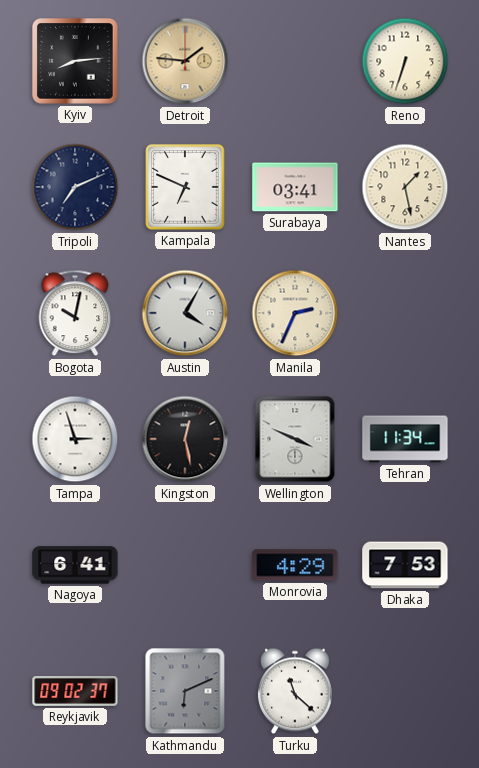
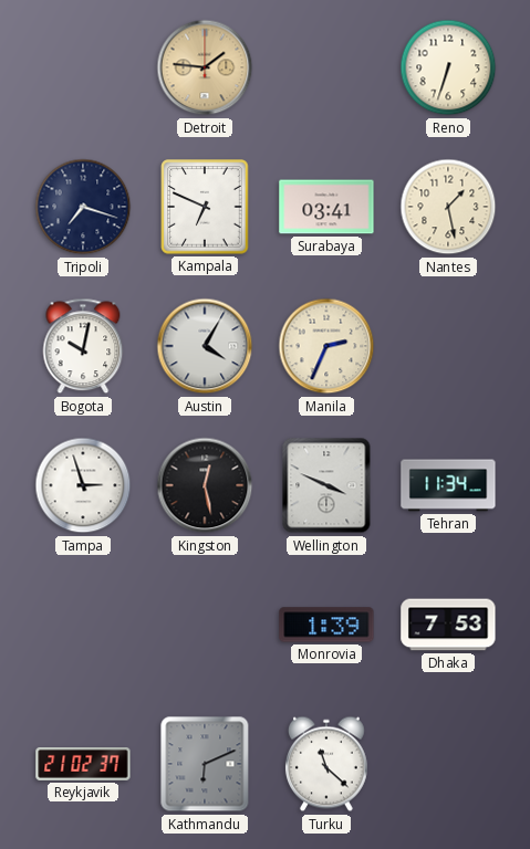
Kyiv: 8:14 -> none (75, 61)
Tripoli: 7:11 -> 7:18 (83, 207)
Nagoya: 6:41 -> none (75, 565)
Monrovia: 4:29 -> 1:39 (326, 625)
Reykjavik: 09:02 -> 21:02 (83, 765)
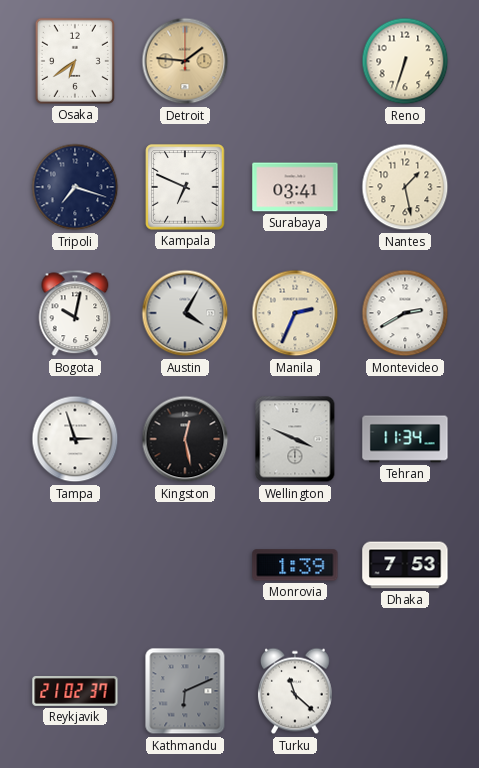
Osaka: none -> 6:39 (75, 61)
Montevideo: none -> 2:40 (405, 313)
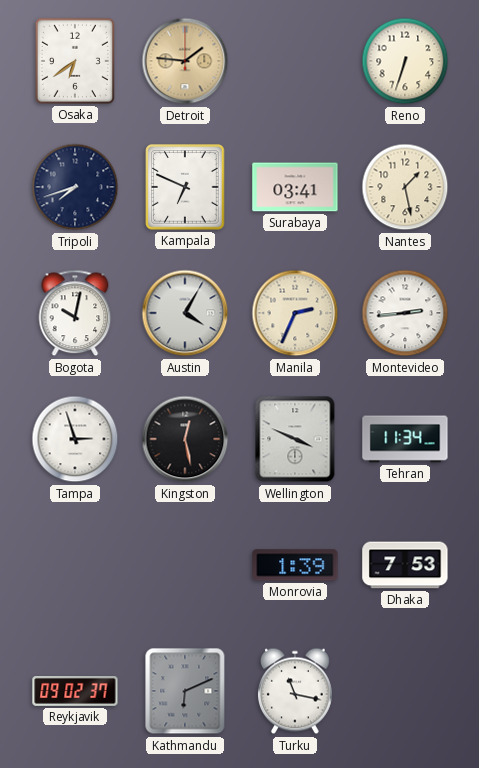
Tripoli: 7:18 -> 7:42 (75, 187)
Montevideo: 2:40 -> 2:44 (405, 313)
Reykjavik: 21:02 -> 09:02 (75, 692)
Turku: 11:22 -> 11:17 (295, 691)
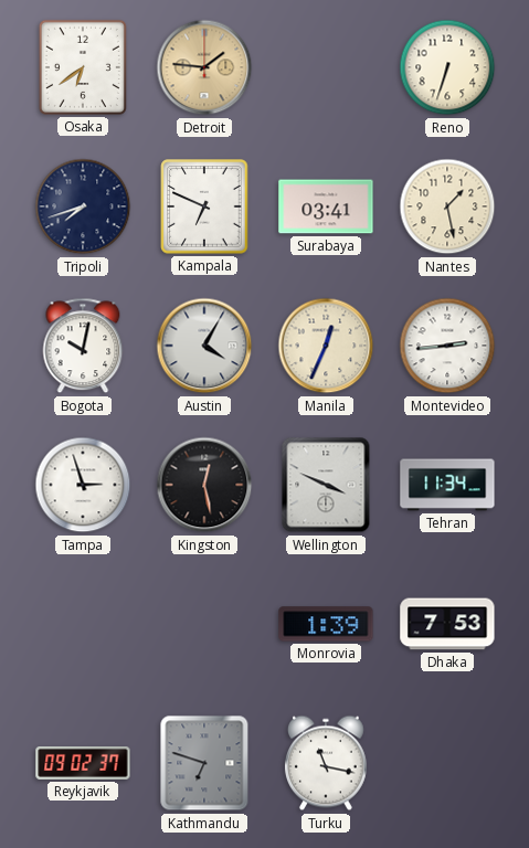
Manila: 2:34 -> 12:34 (326, 346)
Kathmandu: 6:11 -> 6:48 (204, 763)
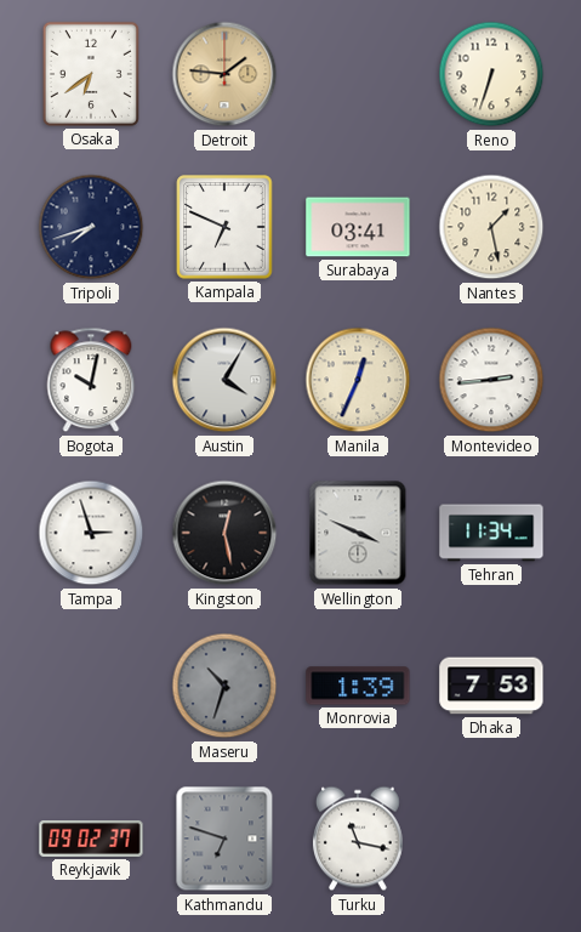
Maseru: none -> 10:33 (224, 686)
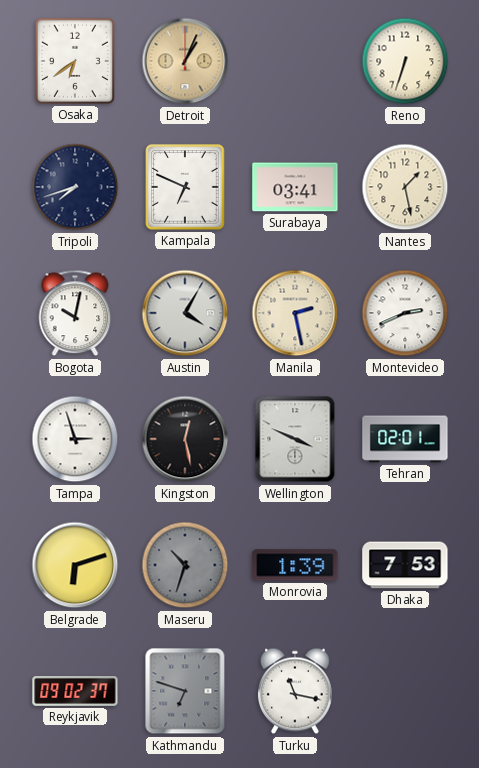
Detroit: 1:46 -> 1:04 (185, 61)
Manila: 12:34 -> 2:28 (295, 313)
Montevideo: 2:44 -> 2:41 (405, 313)
Tehran: 11:34 -> 02:01 (405, 439)
Belgrade: none -> 6:12 (75, 565)
